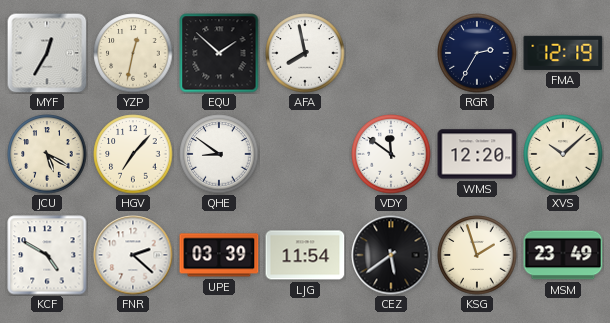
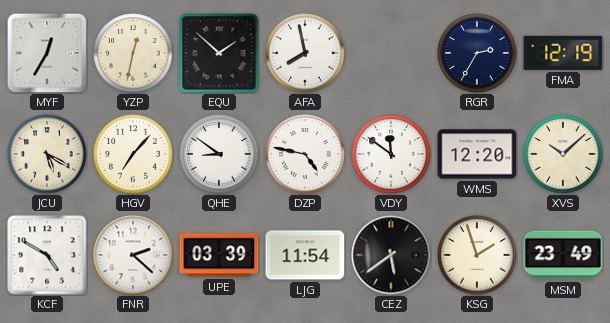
DZP: none -> 4:47 (305, 154)
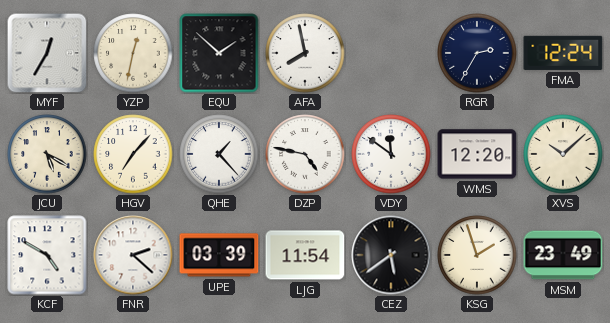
FMA: 12:19 -> 12:24 (563, 53)
QHE: 8:51 -> 1:23 (219, 154)
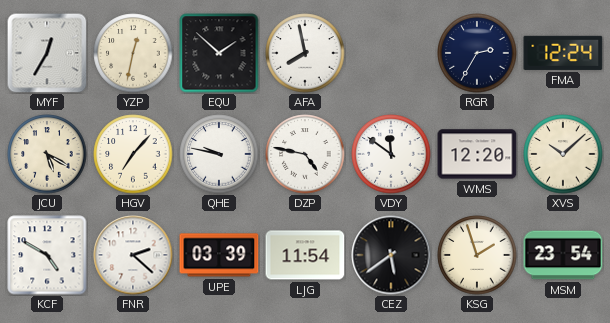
QHE: 1:23 -> 9:47 (219, 154)
MSM: 23:49 -> 23:54 (563, 255)
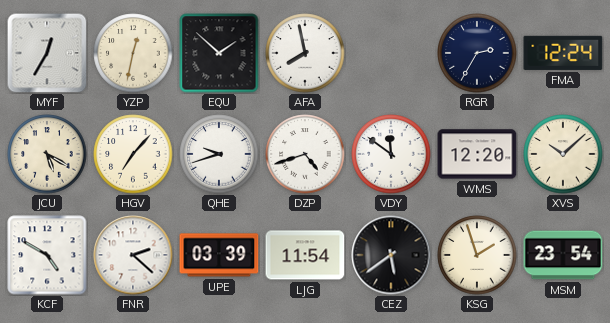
QHE: 9:47 -> 9:42 (219, 154)
DZP: 4:47 -> 4:42 (305, 154)
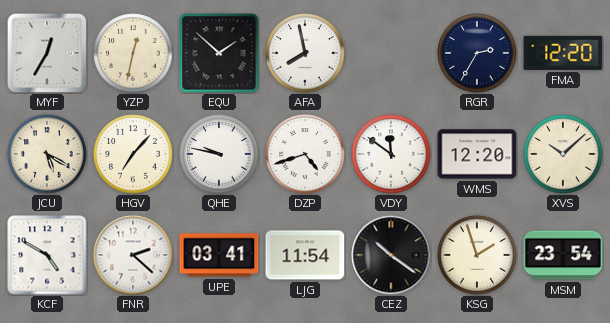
FMA: 12:24 -> 12:20 (563, 53)
QHE: 9:42 -> 9:47 (219, 154)
UPE: 03:39 -> 03:41 (219, 255)
CEZ: 5:39 -> 10:21 (391, 255)
